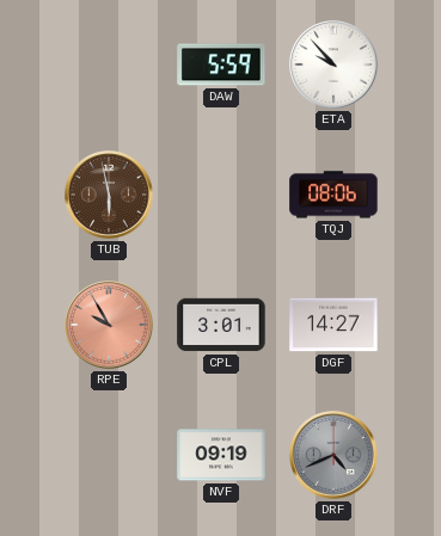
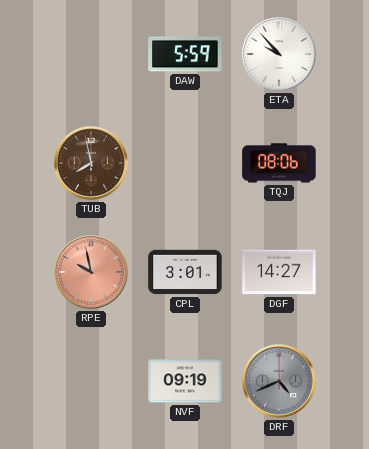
TUB: 5:58 -> 7:58 (91, 163)
RPE: 9:55 -> 9:58 (91, 272)
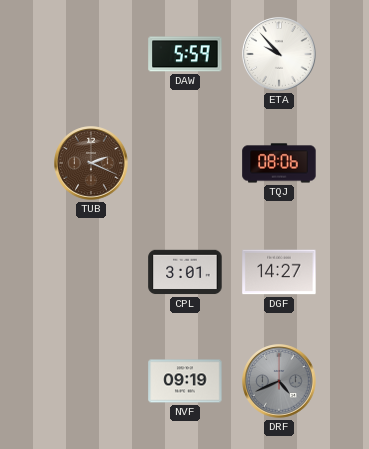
TUB: 7:58 -> 2:19 (91, 163)
RPE: 9:58 -> none (91, 272)
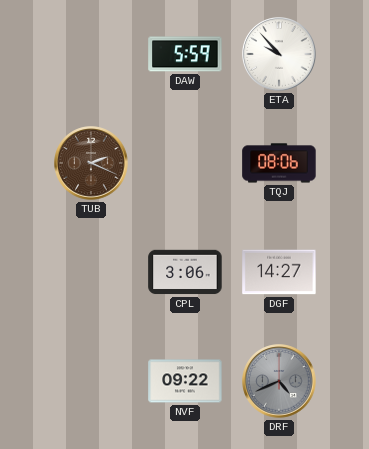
CPL: 3:01 -> 3:06 (185, 272)
NVF: 09:19 -> 09:22 (185, 381)
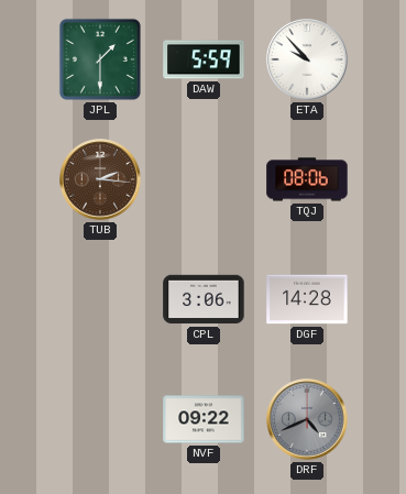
JPL: none -> 1:30 (100, 59)
TUB: 2:19 -> 2:16 (100, 179)
DGF: 14:27 -> 14:28 (307, 299)
